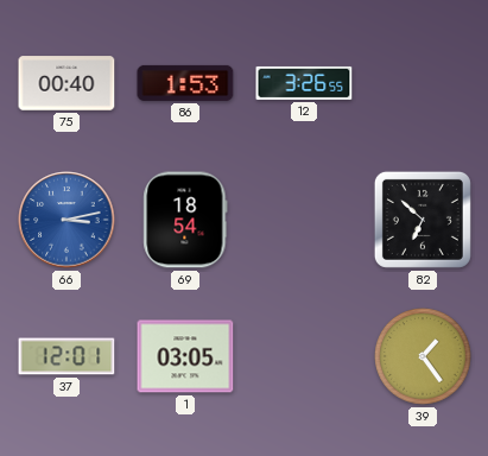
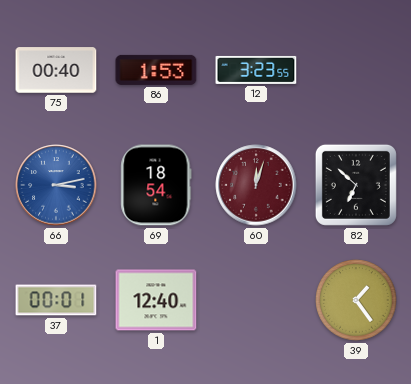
12: 3:26 -> 3:23 (256, 70)
60: none -> 12:03 (256, 185)
37: 12:01 -> 00:01 (56, 300)
1: 03:05 -> 12:40 (156, 300)
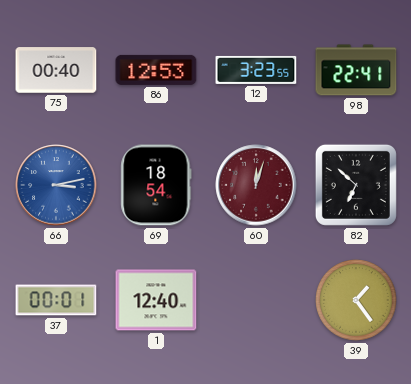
86: 1:53 -> 12:53 (156, 70)
98: none -> 22:41 (356, 70)
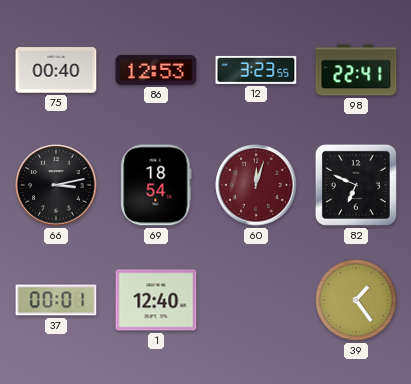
66 dial: blue -> black (56, 185)
82: 6:52 -> 6:49 (356, 185)
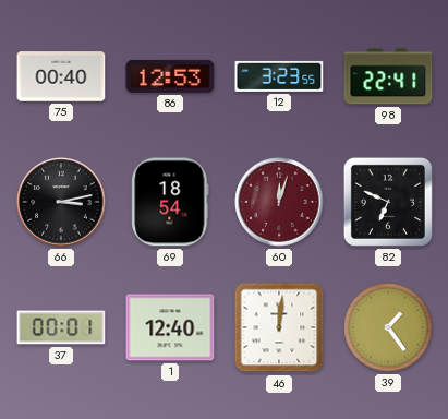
46: none -> 12:01 (279, 327)
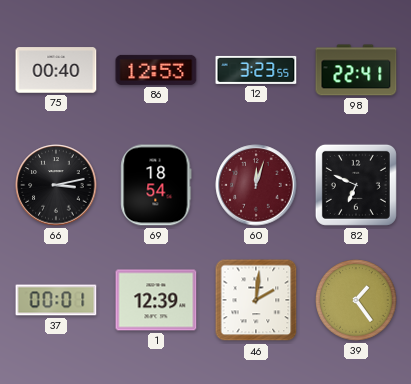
1: 12:40 -> 12:39 (156, 300)
46: 12:01 -> 2:01 (256, 300)
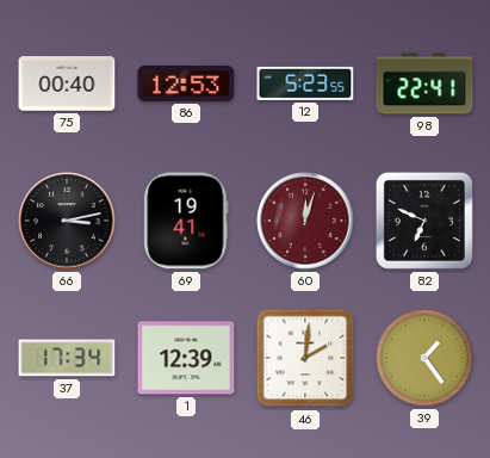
12: 3:23 -> 5:23 (305, 83)
69: 18:54 -> 19:41 (186, 221)
37: 00:01 -> 17:34 (67, 358)
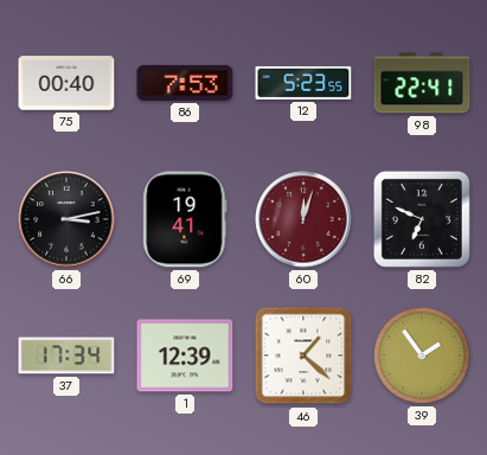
86: 12:53 -> 7:53 (185, 83)
46: 2:01 -> 1:22 (303, 355)
39: 1:24 -> 1:54 (422, 355)
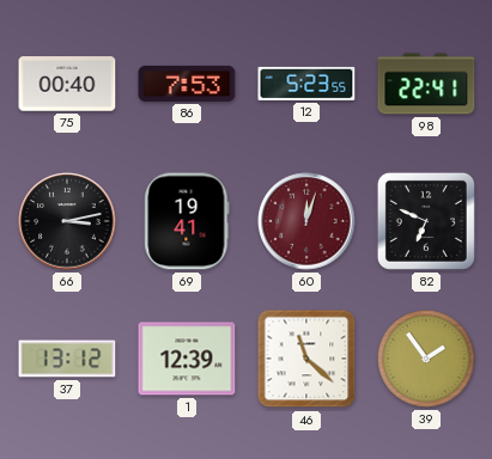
37: 17:34 -> 13:12 (67, 359)
46: 1:22 -> 11:22 (306, 359)
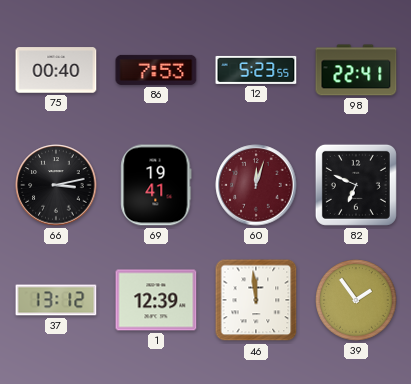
46: 11:22 -> 11:59 (256, 300)
